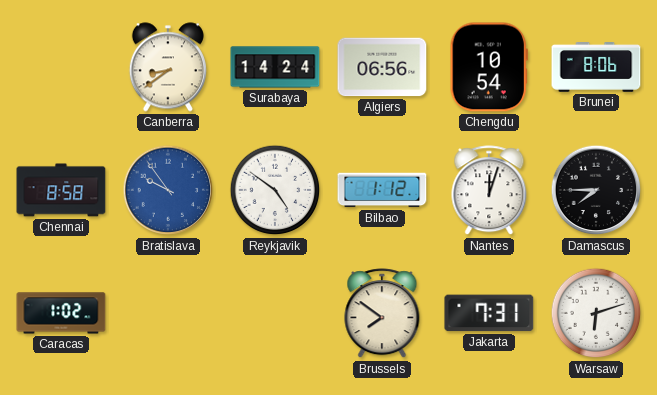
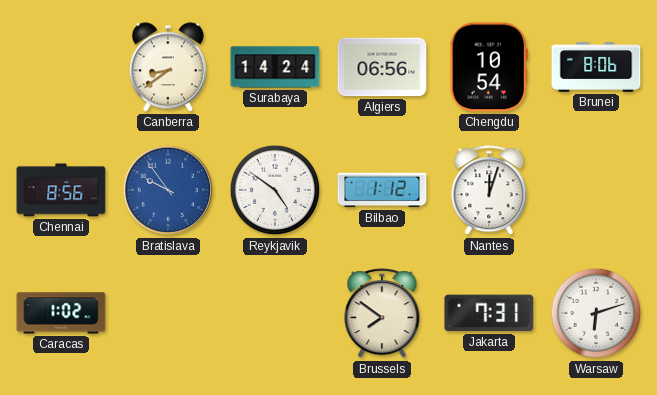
Chennai: 8:58 -> 8:56 (61, 190)
Damascus: 7:45 -> none (596, 190)
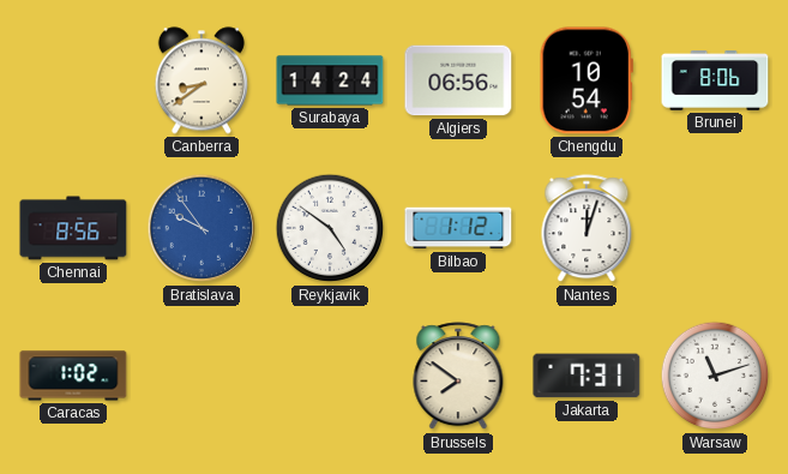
Warsaw: 6:12 -> 11:12 (715, 376)
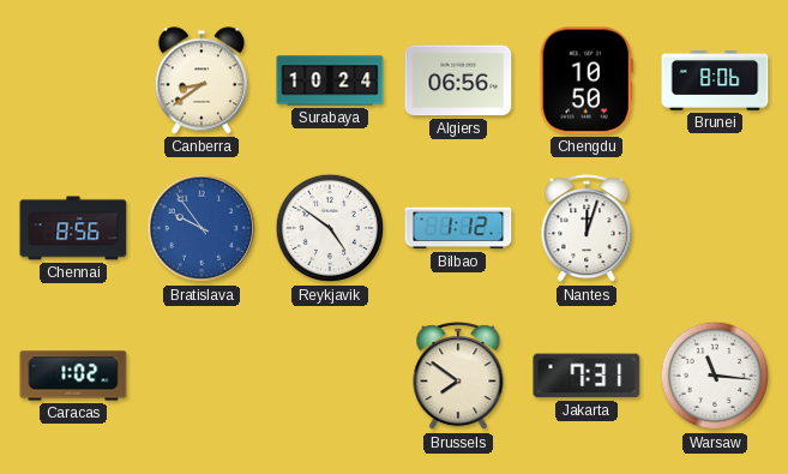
Surabaya: 14:24 -> 10:24 (330, 80)
Chengdu: 10:54 -> 10:50 (587, 80)
Warsaw: 11:12 -> 11:16 (715, 376)
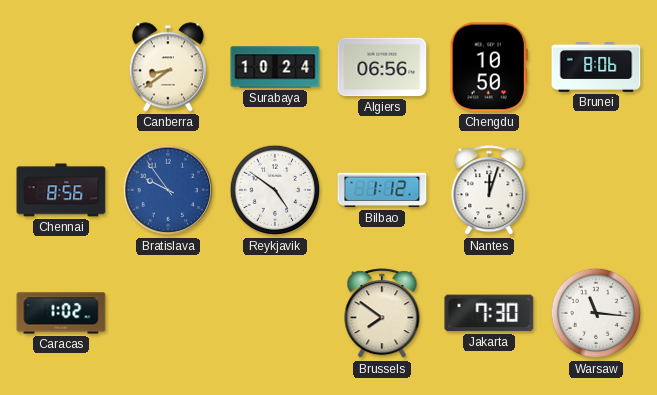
Jakarta: 7:31 -> 7:30 (489, 313)
